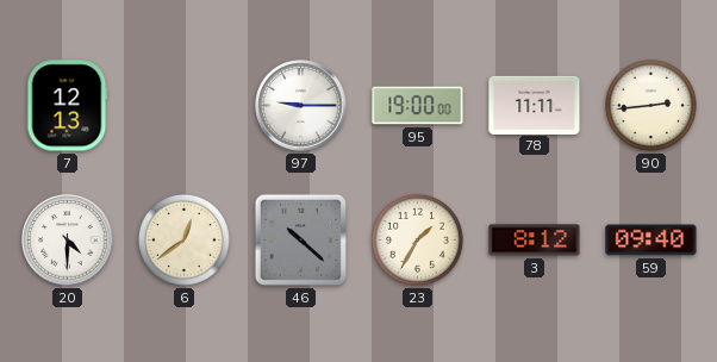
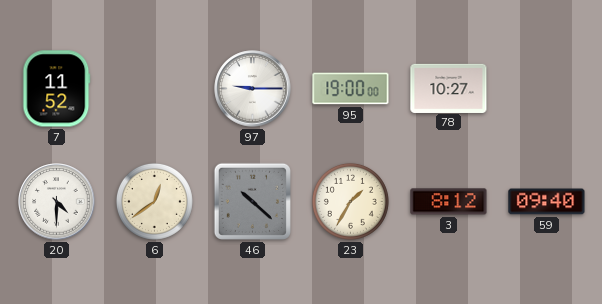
7: 12:13 -> 11:52 (57, 89)
78: 11:11 -> 10:27 (449, 88)
90: 2:44 -> none (650, 105)
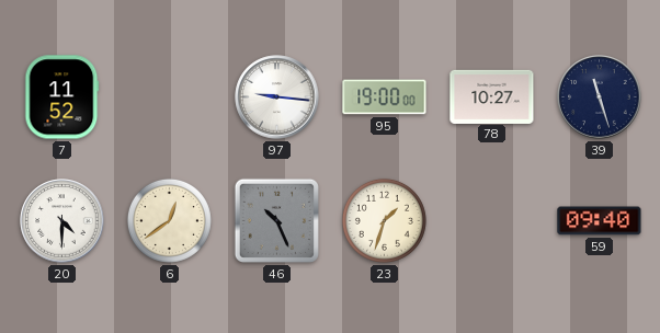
97: 9:15 -> 9:16 (277, 97)
39: none -> 11:27 (600, 97)
46: 10:22 -> 10:26 (276, 220)
23: 1:35 -> 1:33 (384, 220)
3: 8:12 -> none (449, 202)
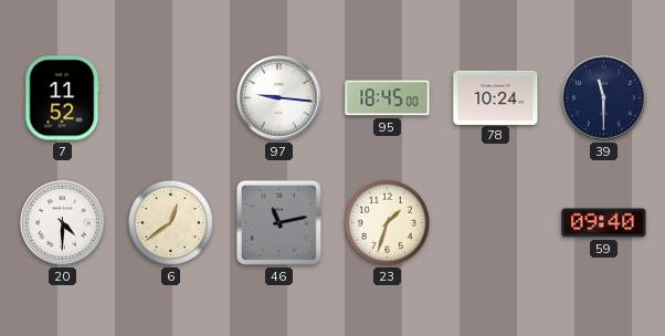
95: 19:00 -> 18:45 (388, 98)
78: 10:27 -> 10:24 (496, 97)
39: 11:27 -> 11:30 (604, 98)
46: 10:26 -> 11:13 (278, 222)
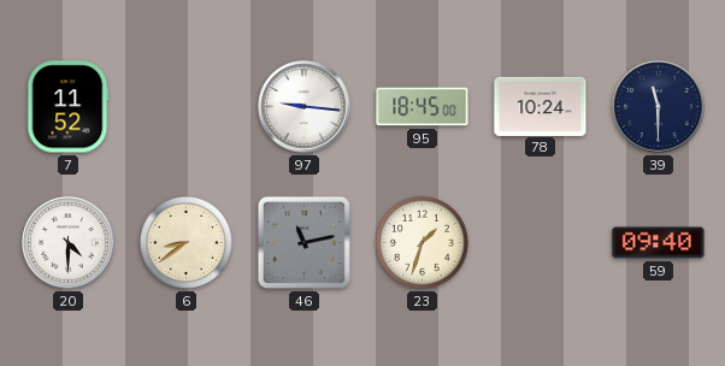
6: 12:39 -> 8:39 (185, 242)
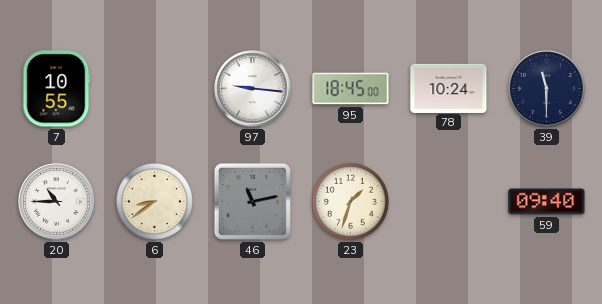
7: 11:52 -> 10:55 (57, 89)
20: 4:30 -> 10:45 (57, 202)
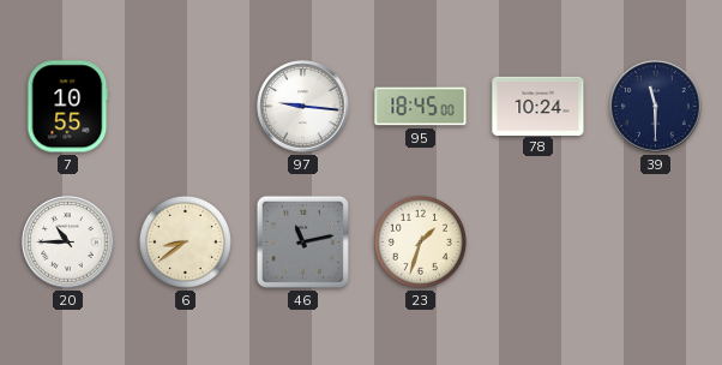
59: 09:40 -> none (547, 202)
